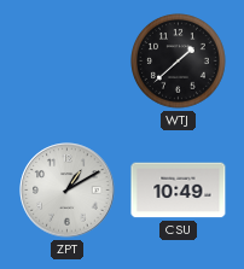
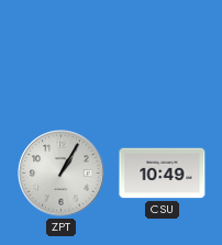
WTJ: 1:38 -> none (179, 62)
ZPT: 1:10 -> 1:05 (62, 174)
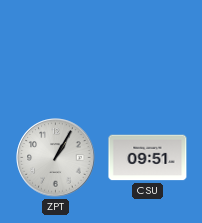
CSU: 10:49 -> 09:51 (148, 158)
